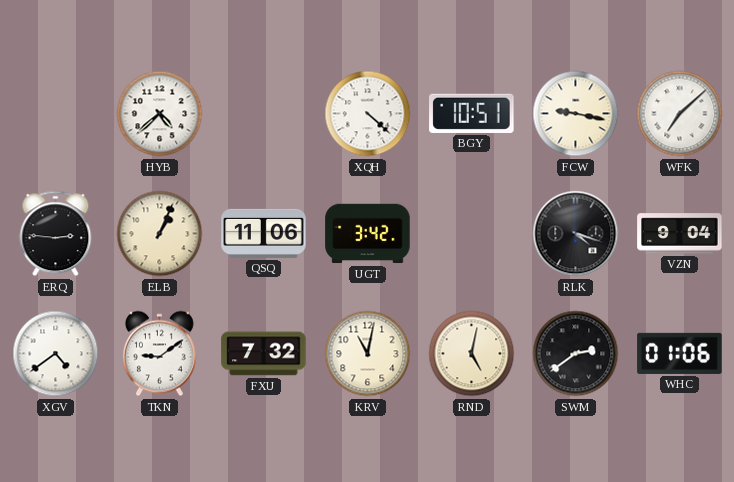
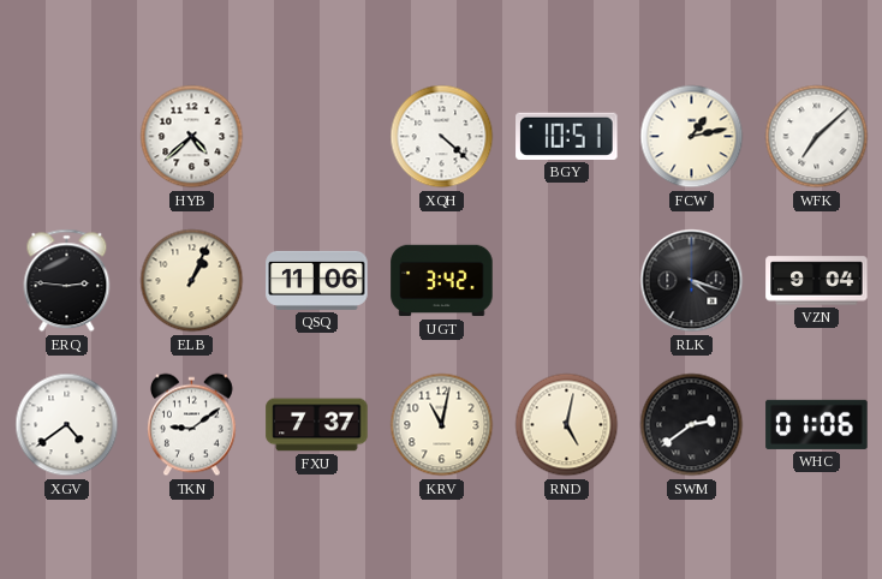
FCW: 9:17 -> 1:13 (692, 137)
FXU: 7:32 -> 7:37 (317, 425)
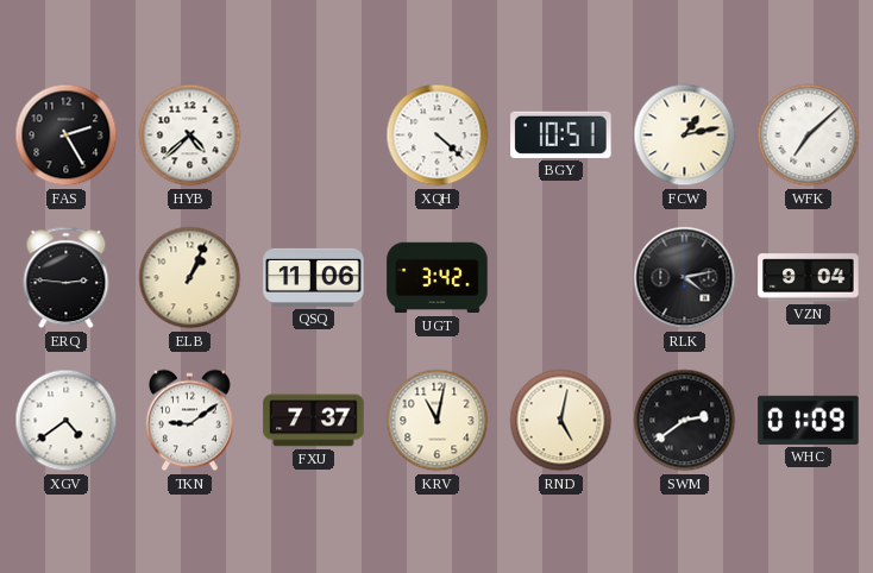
FAS: none -> 2:25 (67, 136)
RLK: 4:18 -> 4:13 (685, 278)
WHC: 01:06 -> 01:09 (809, 420)
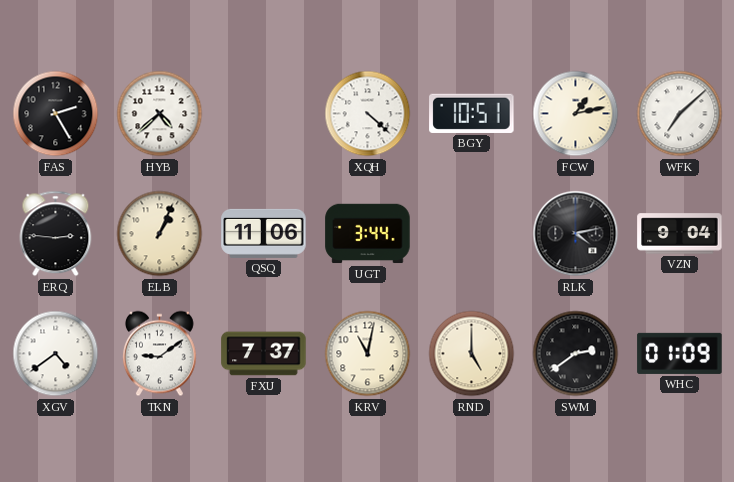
UGT: 3:42 -> 3:44 (368, 234)
RND: 5:02 -> 5:00 (472, 354)
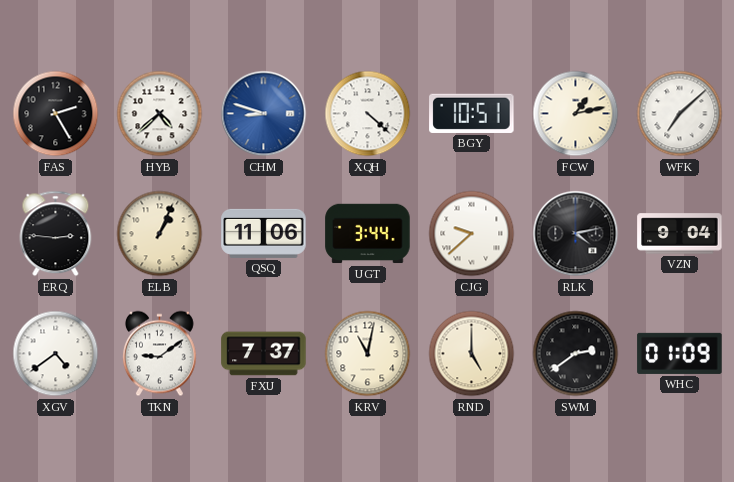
CHM: none -> 8:48 (264, 114)
CJG: none -> 9:38 (472, 234)
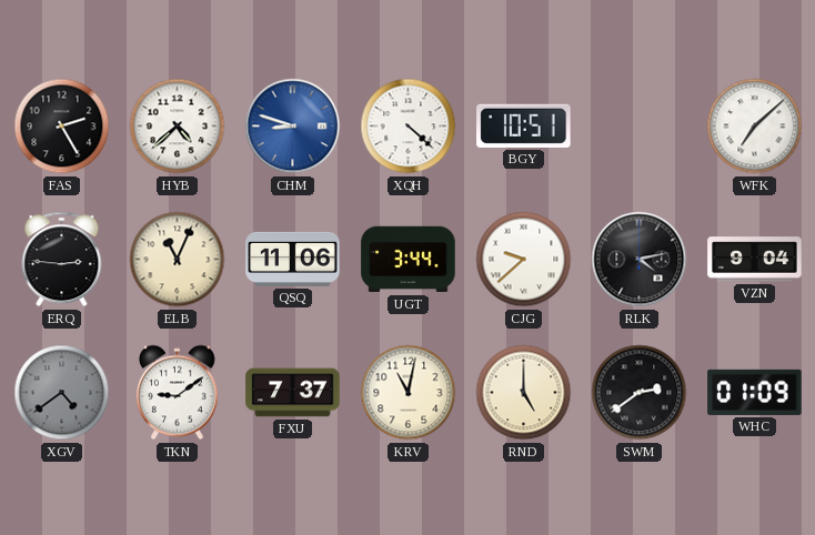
FCW: 1:13 -> none (576, 114)
ELB: 1:04 -> 11:04 (178, 260)
XGV dial: white -> grey (62, 393)
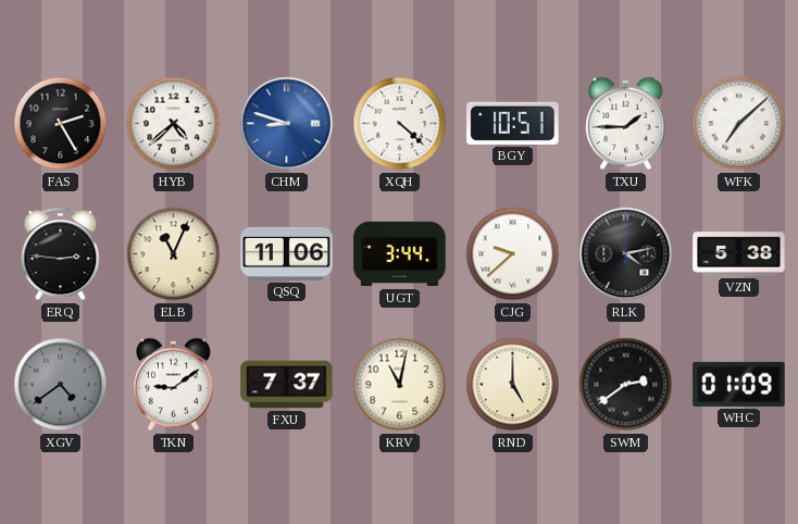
TXU: none -> 1:45 (625, 124)
VZN: 9:04 -> 5:38 (739, 254)
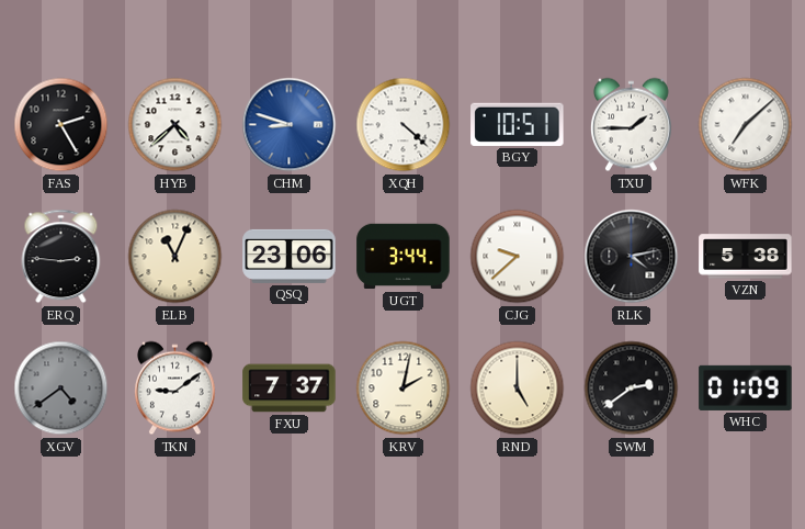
QSQ: 11:06 -> 23:06 (290, 256)
KRV: 11:02 -> 2:02 (404, 389)
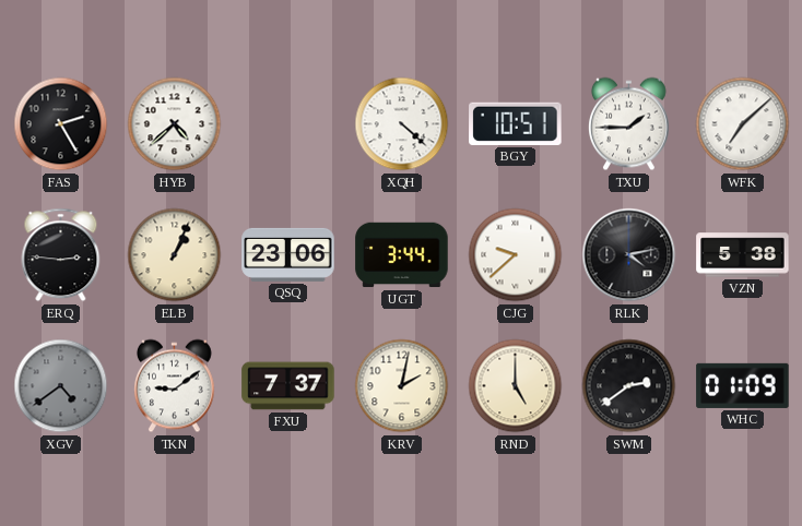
CHM: 8:48 -> none (290, 125)
ELB: 11:04 -> 1:04 (175, 255)
